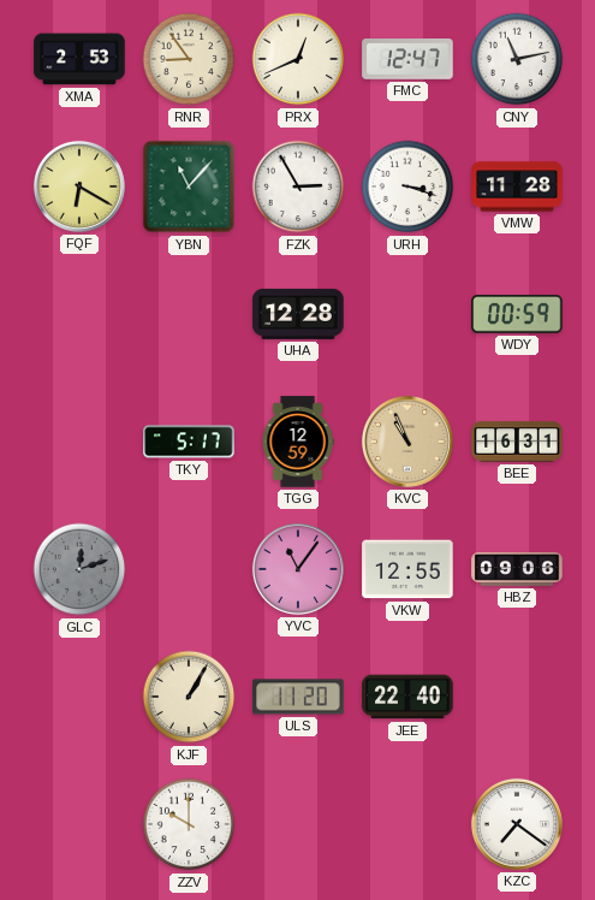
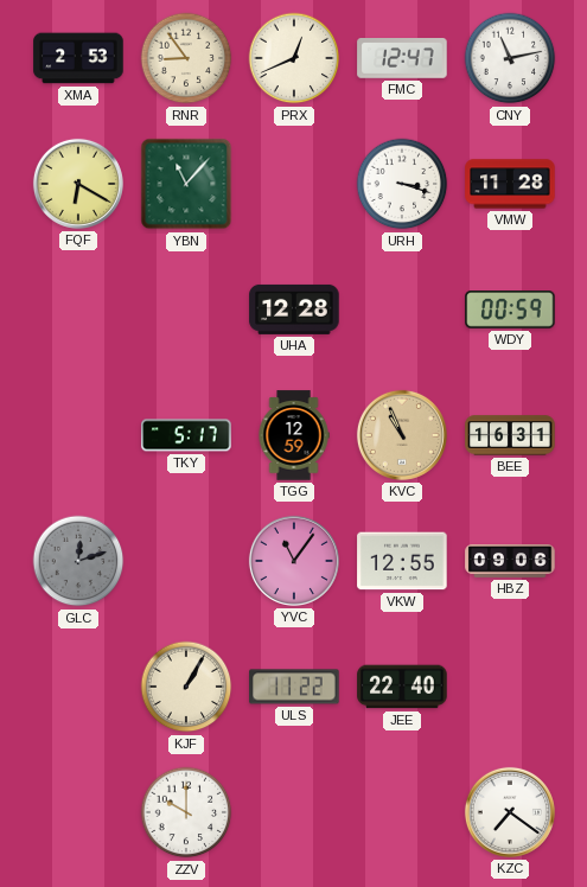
FZK: 2:55 -> none (298, 186)
ULS: 11:20 -> 11:22 (294, 687)
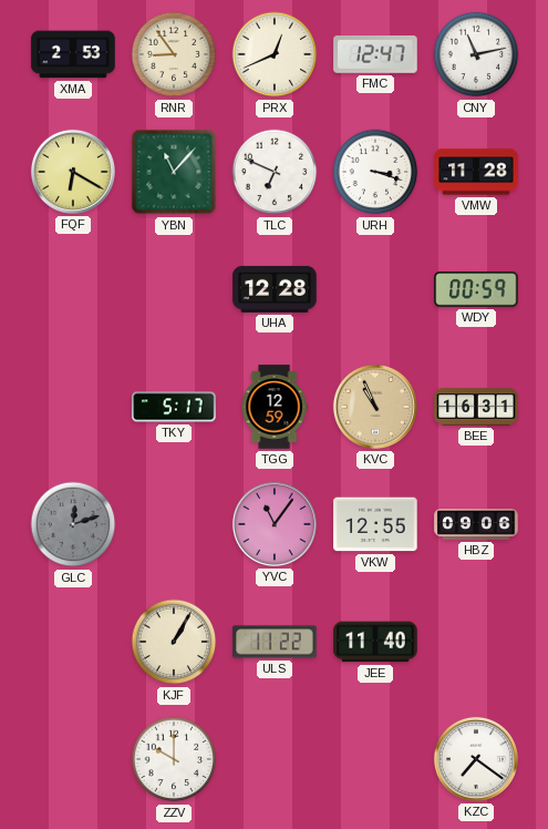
TLC: none -> 6:49 (275, 172)
JEE: 22:40 -> 11:40 (375, 642)
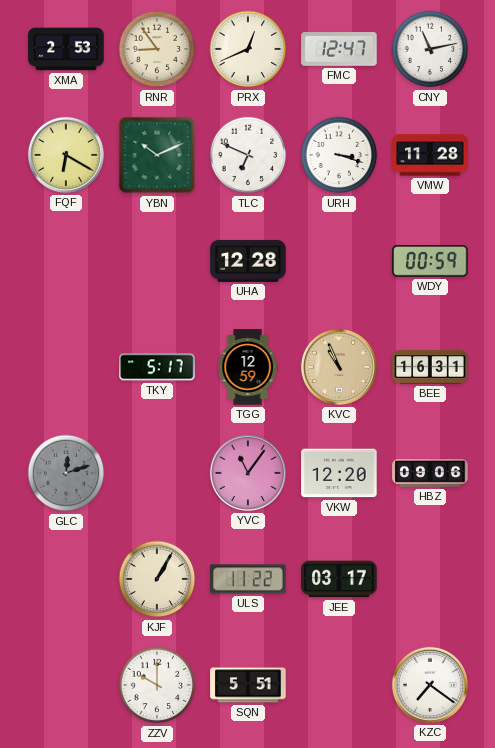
YBN: 11:07 -> 10:11 (157, 155)
VKW: 12:55 -> 12:20 (339, 473)
JEE: 11:40 -> 03:17 (339, 579)
SQN: none -> 5:51 (248, 685)
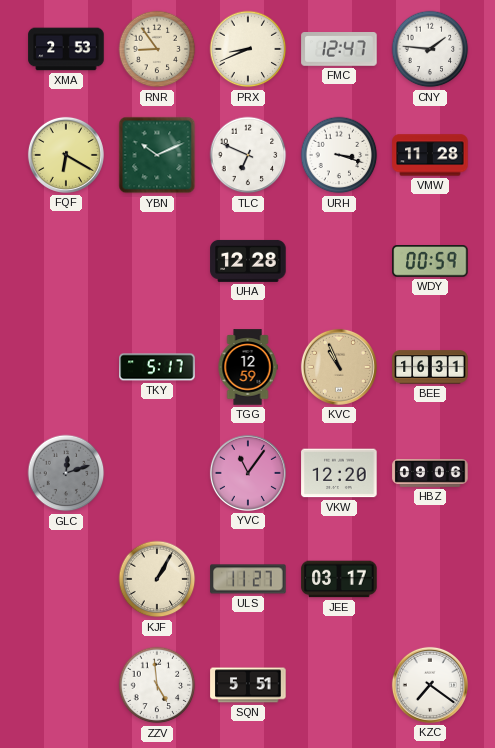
PRX: 12:41 -> 8:41 (248, 49)
CNY: 11:13 -> 1:46 (430, 49)
ULS: 11:22 -> 11:27 (248, 579)
ZZV: 10:00 -> 4:59 (157, 685)
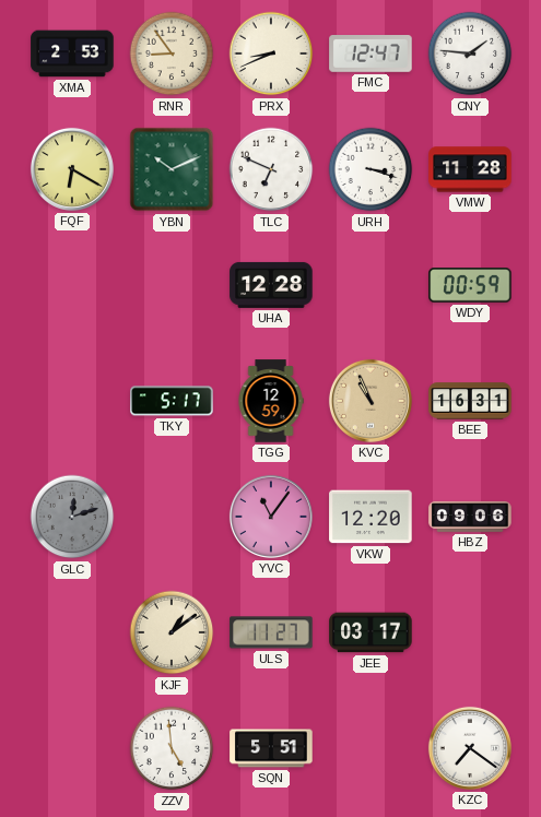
KJF: 1:05 -> 1:09 (172, 632)
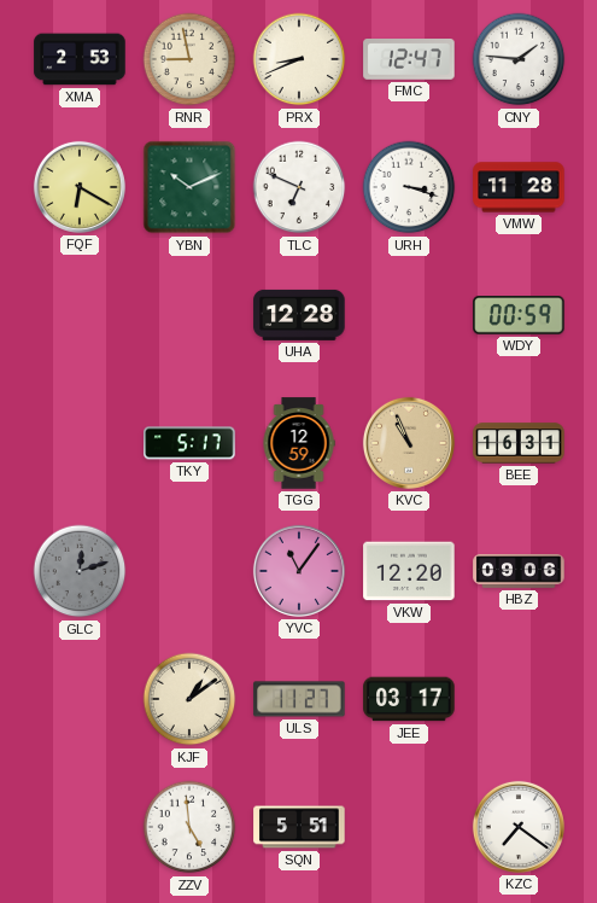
RNR: 8:54 -> 8:58 (189, 59)
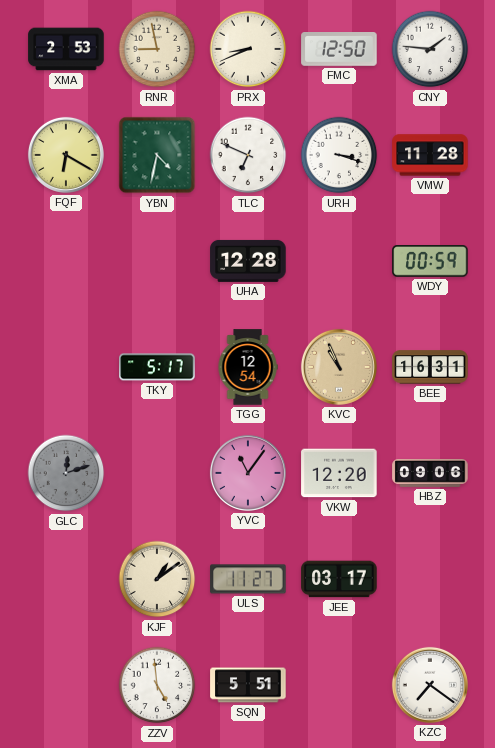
FMC: 12:47 -> 12:50 (339, 49)
YBN: 10:11 -> 4:32 (157, 155)
TGG: 12:59 -> 12:54 (248, 367)
